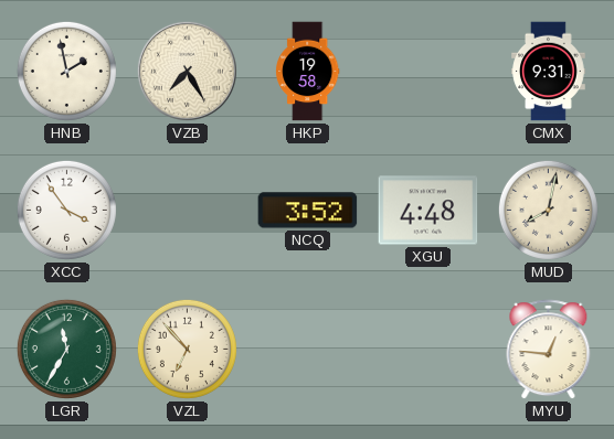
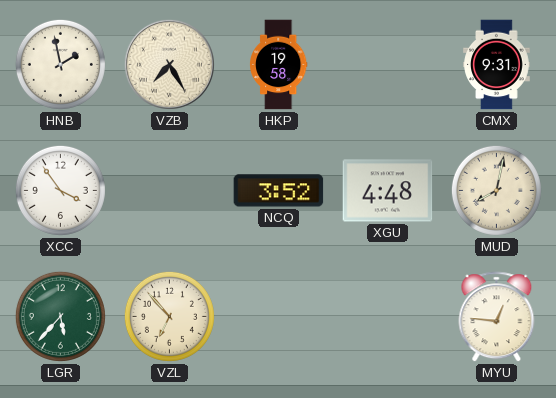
LGR: 11:35 -> 5:37 (60, 316)
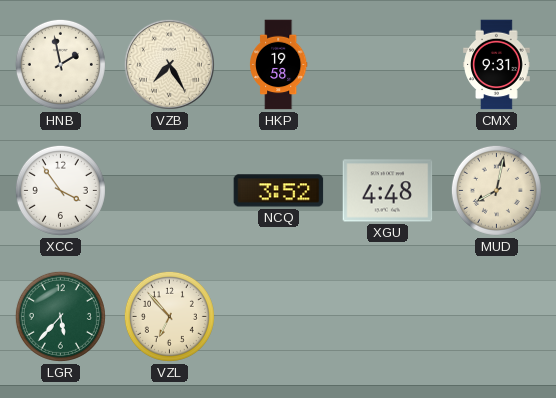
MYU: 12:46 -> none (497, 317)
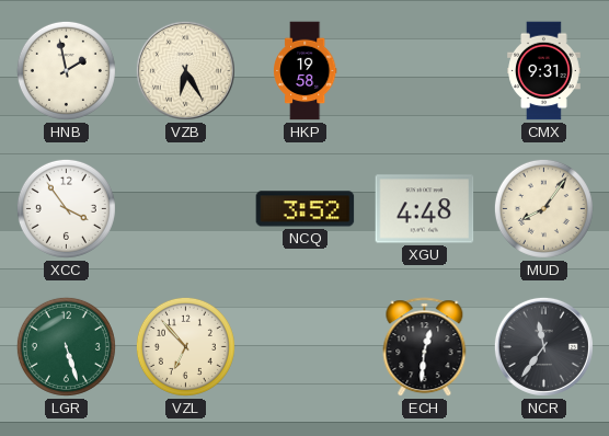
VZB: 7:25 -> 6:25 (185, 70)
MUD: 8:02 -> 8:06 (543, 208)
LGR: 5:37 -> 5:27 (66, 346)
ECH: none -> 12:31 (425, 347)
NCR: none -> 11:36 (543, 346)
